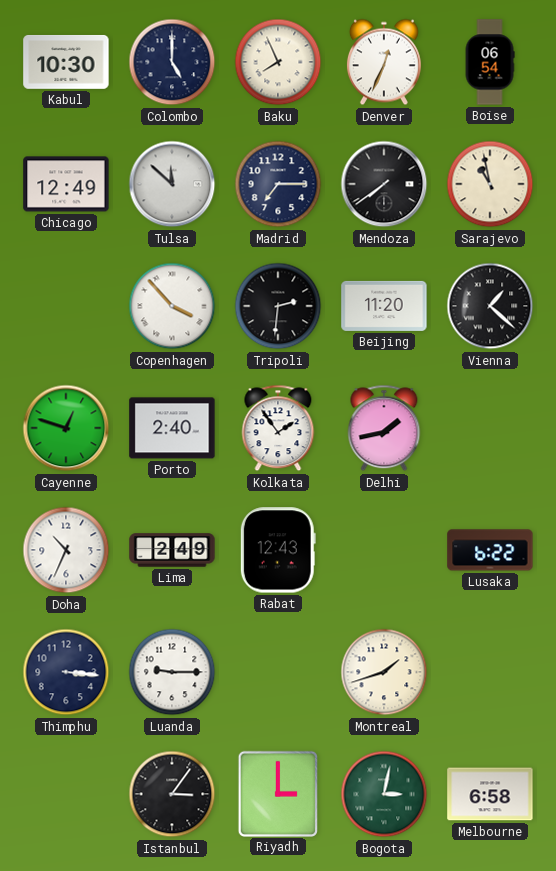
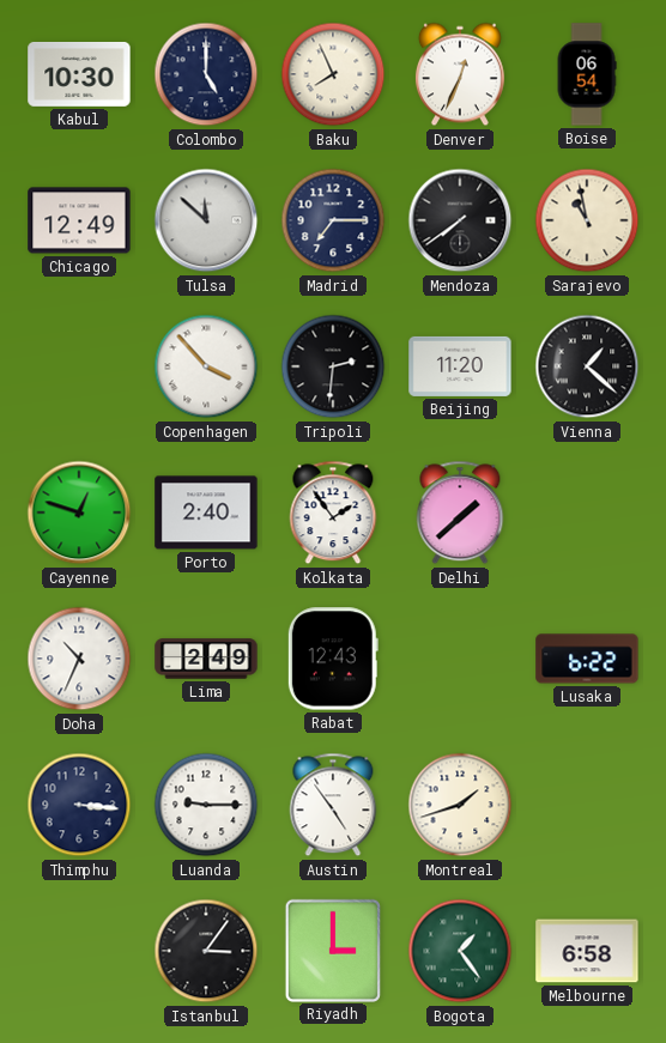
Delhi: 1:43 -> 1:38 (460, 513)
Austin: none -> 4:54 (333, 805)
Bogota: 3:02 -> 1:24 (460, 951)
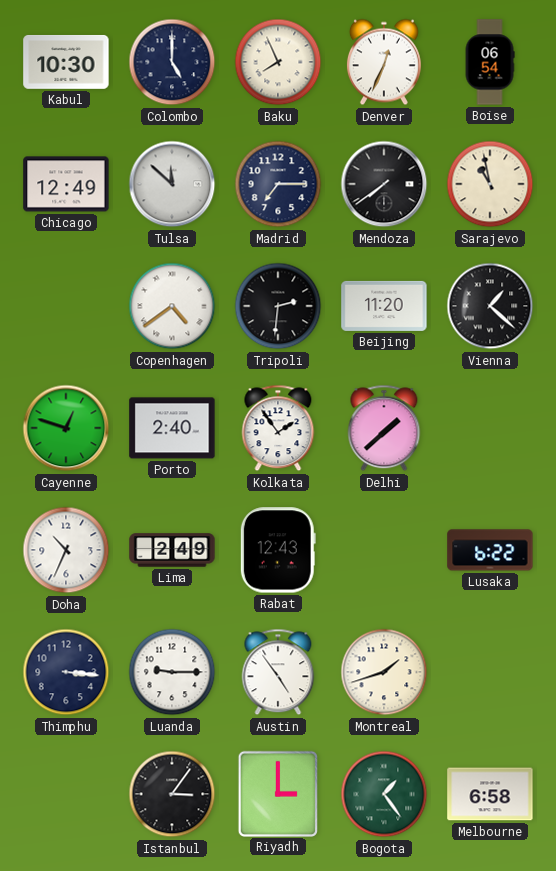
Copenhagen: 3:53 -> 4:39 (172, 306)
